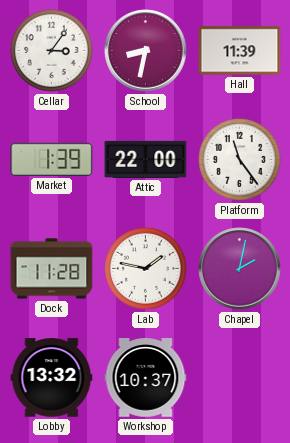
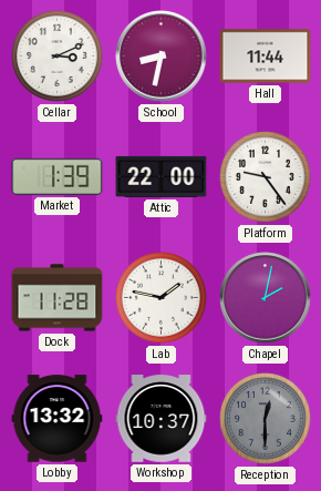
Cellar: 3:06 -> 3:11 (58, 57)
Hall: 11:39 -> 11:44 (266, 57)
Platform: 11:24 -> 9:24 (266, 177)
Reception: none -> 12:30 (266, 419)
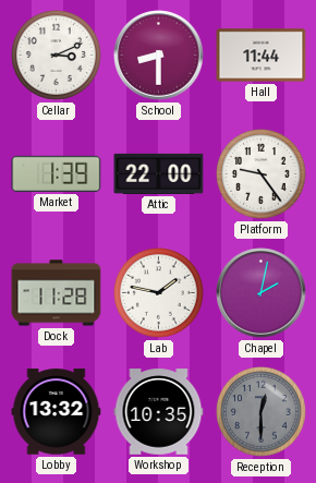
School: 8:32 -> 8:30 (159, 56)
Workshop: 10:37 -> 10:35 (159, 412)
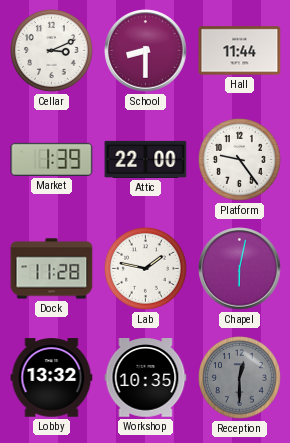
Chapel: 2:02 -> 6:02 (240, 269)
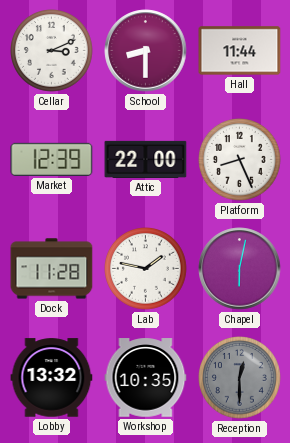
Market: 1:39 -> 12:39 (52, 159)
Platform: 9:24 -> 8:26 (240, 160)
